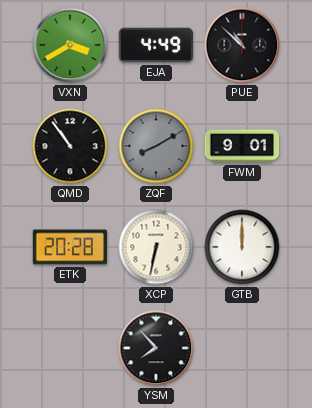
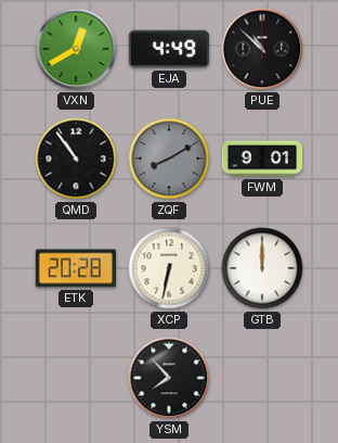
VXN: 3:40 -> 12:40 (76, 49)
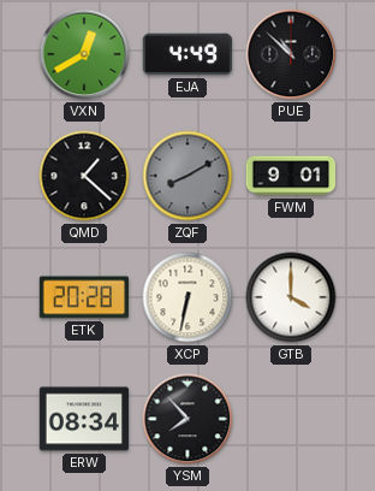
QMD: 10:54 -> 1:22 (84, 176)
GTB: 12:00 -> 4:00 (291, 297)
ERW: none -> 08:34 (84, 419)
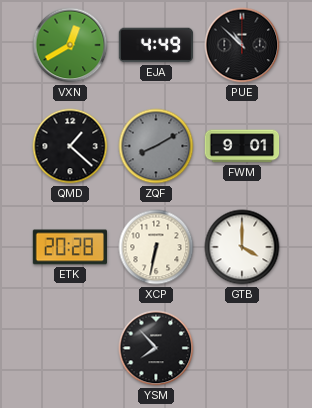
ERW: 08:34 -> none (84, 419)
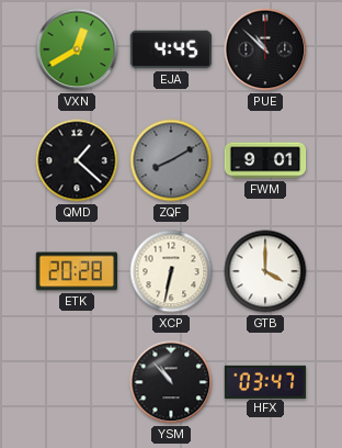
EJA: 4:49 -> 4:45 (171, 49)
YSM: 7:53 -> 10:53 (171, 382)
HFX: none -> 03:47 (265, 381)
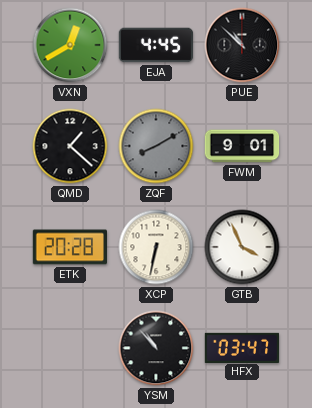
GTB: 4:00 -> 3:56 (242, 247)
